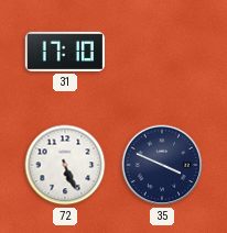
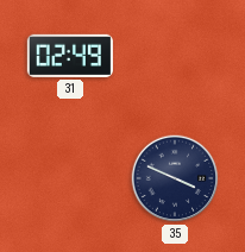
31: 17:10 -> 02:49 (70, 56)
72: 5:26 -> none (65, 165)
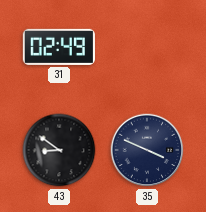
43: none -> 8:51 (59, 150)
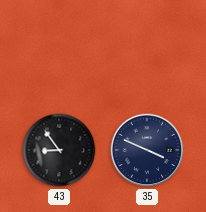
31: 02:49 -> none (59, 47)
43: 8:51 -> 8:54 (59, 150)
